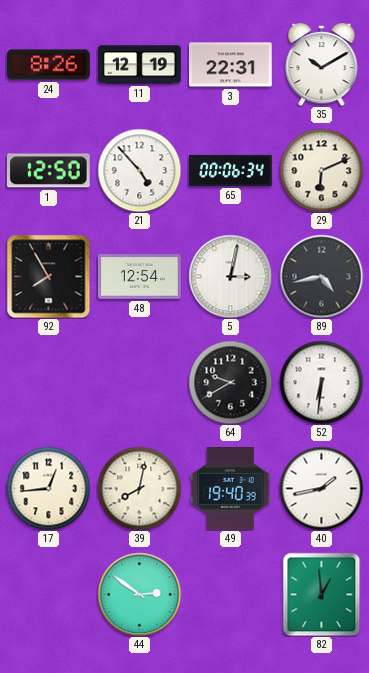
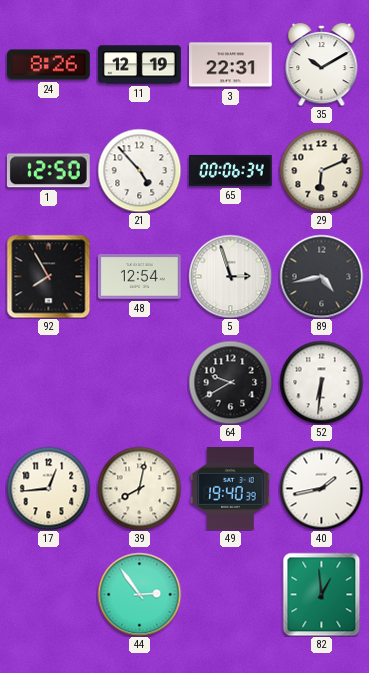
5: 3:02 -> 2:57 (230, 276)
44: 2:51 -> 2:54 (139, 594)
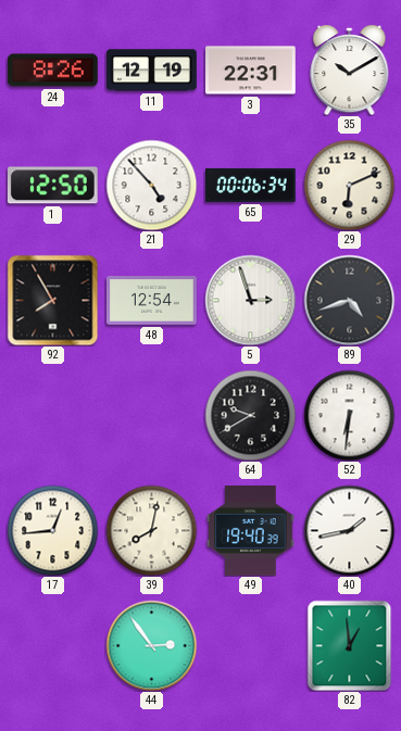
89: 4:43 -> 4:42 (349, 300)
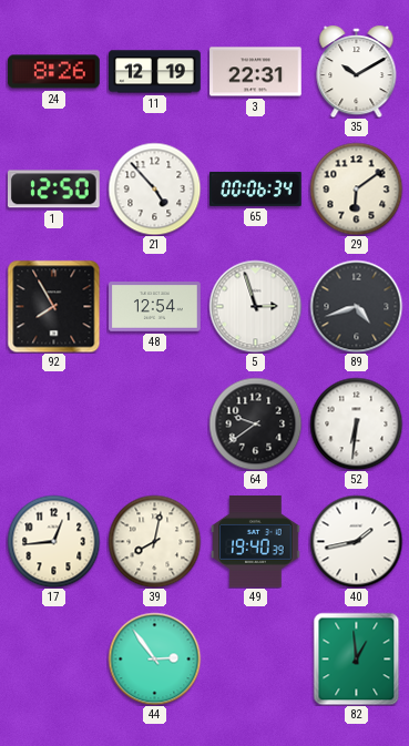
29: 6:11 -> 6:09 (356, 188)
64: 9:40 -> 9:39 (255, 423)
